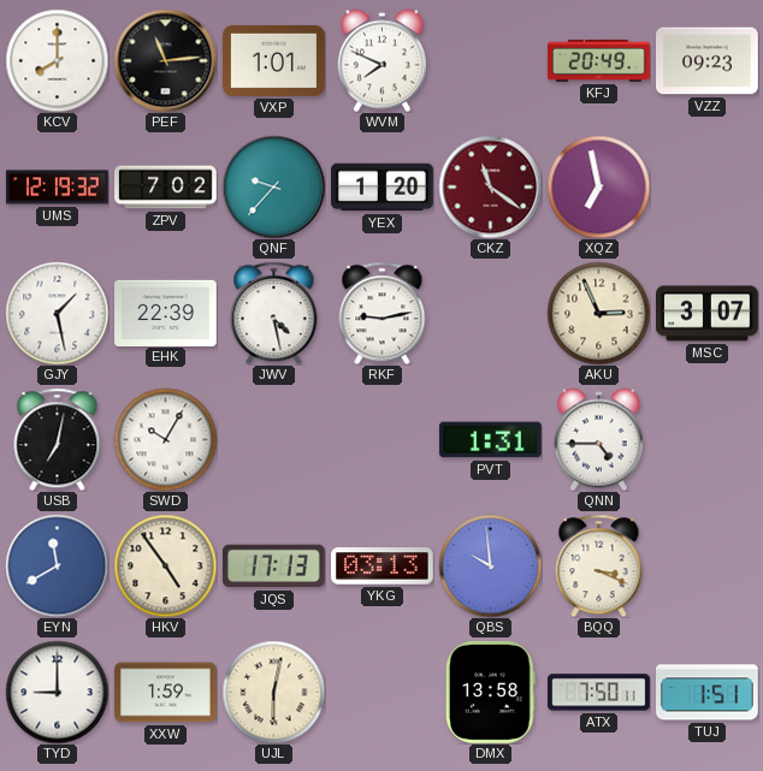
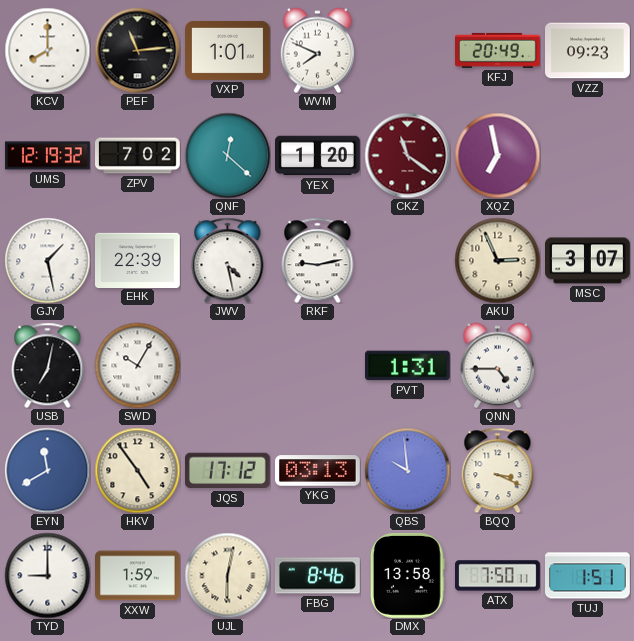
QNF: 9:37 -> 12:22 (227, 155)
JQS: 17:13 -> 17:12 (227, 471)
FBG: none -> 8:46 (317, 576)
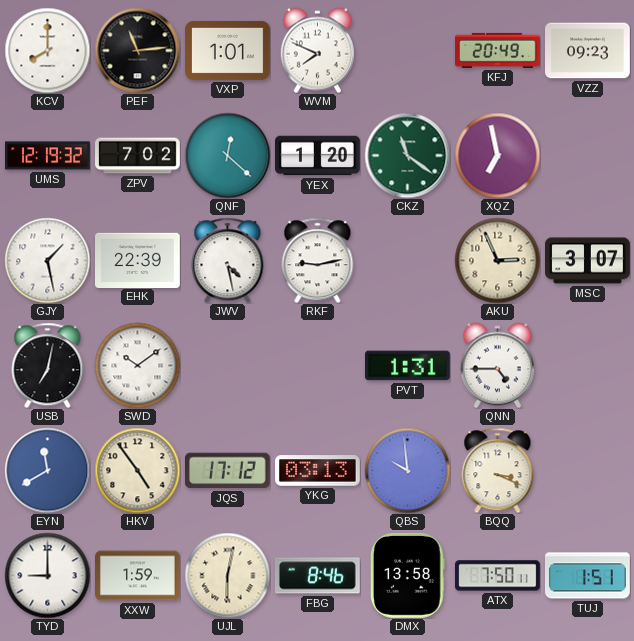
CKZ dial: burgundy -> green (407, 155)
SWD: 10:05 -> 10:09 (137, 365)
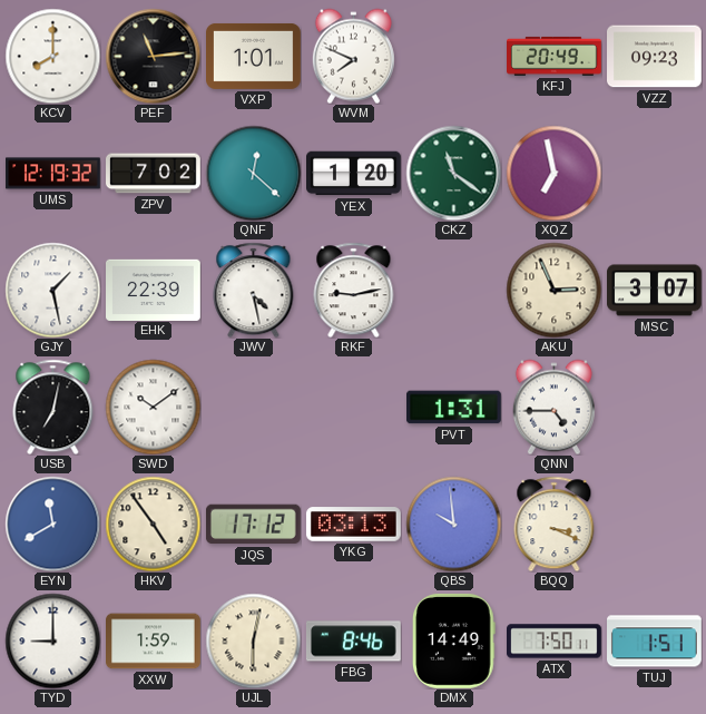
DMX: 13:58 -> 14:49 (453, 642)
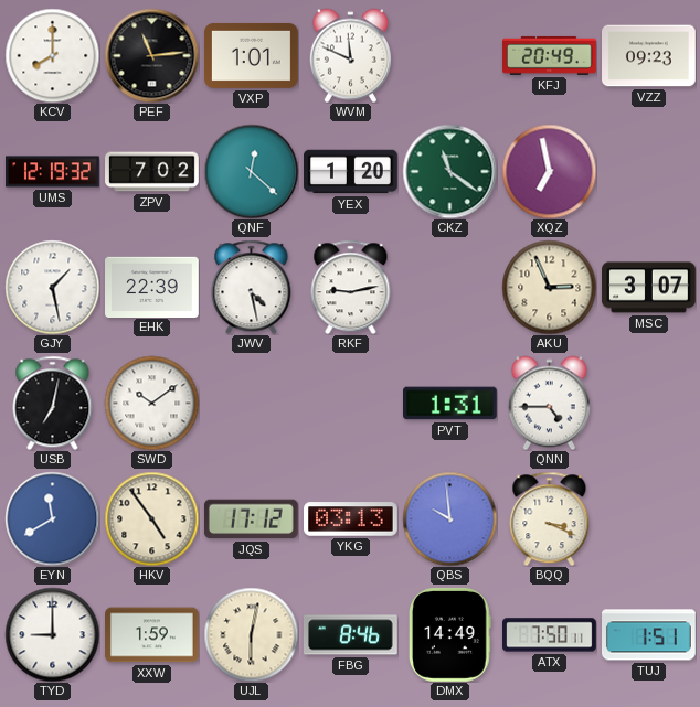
WVM: 7:49 -> 11:49 (350, 55)
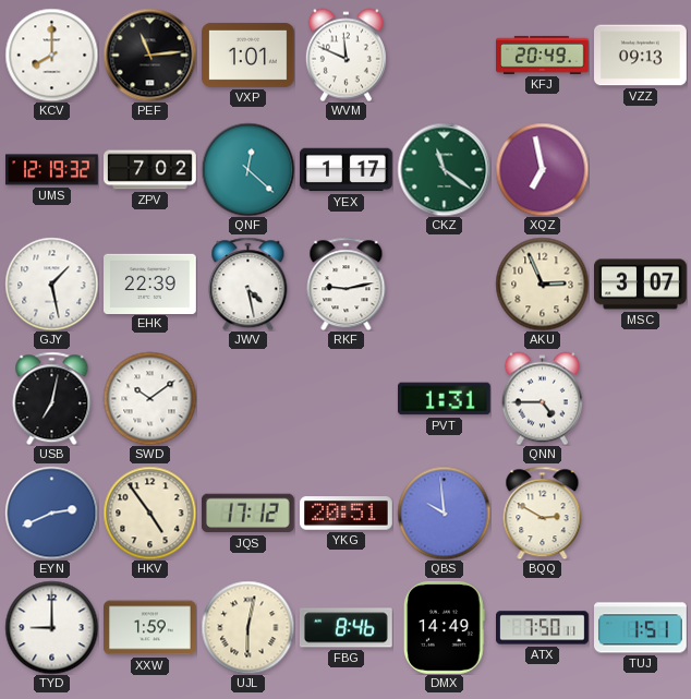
VZZ: 09:23 -> 09:13 (641, 56)
YEX: 1:20 -> 1:17 (347, 170)
EYN: 11:40 -> 2:41 (51, 513)
YKG: 03:13 -> 20:51 (347, 514)
BQQ: 3:19 -> 2:50 (543, 513)
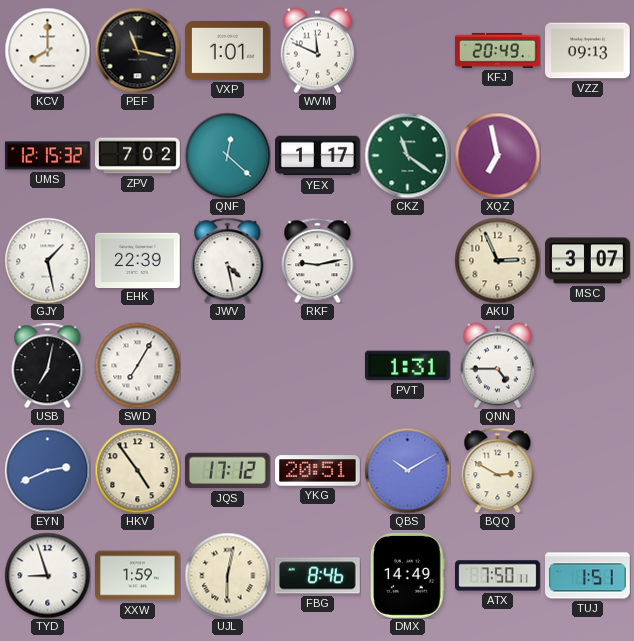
PEF: 11:14 -> 11:17 (137, 50)
UMS: 12:19 -> 12:15 (48, 156)
SWD: 10:09 -> 7:05 (137, 365)
QBS: 9:59 -> 10:10 (407, 470)
TYD: 9:00 -> 8:57 (47, 575)
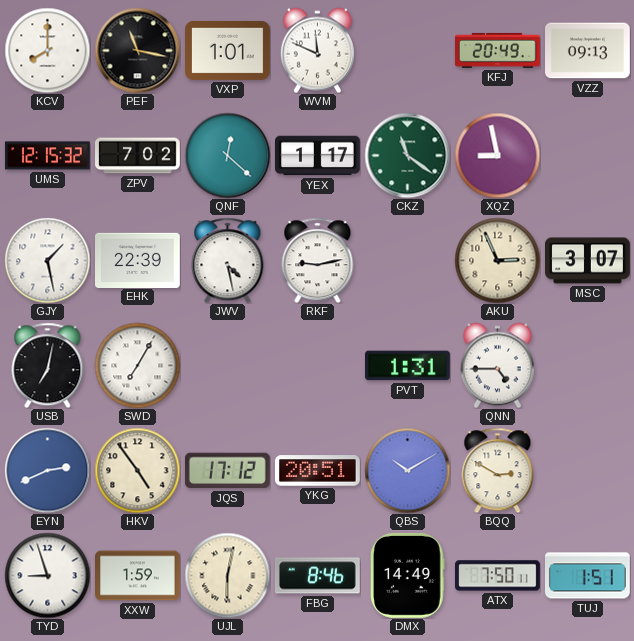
XQZ: 6:58 -> 8:58 (497, 155)
